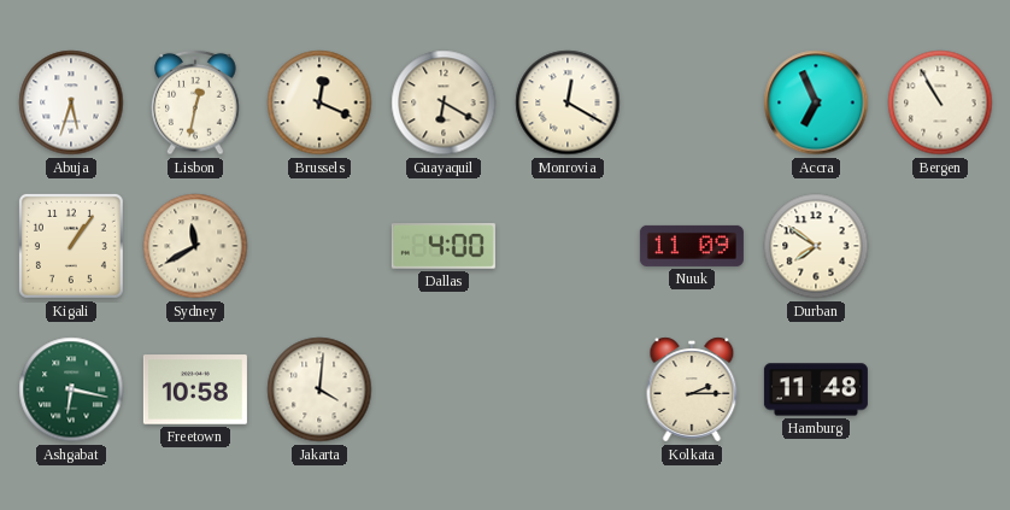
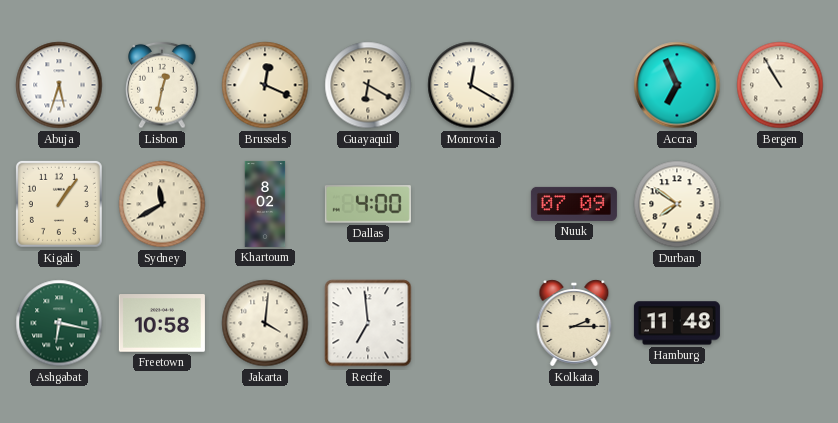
Khartoum: none -> 8:02 (265, 204)
Nuuk: 11:09 -> 07:09 (574, 204)
Recife: none -> 6:59 (368, 323)
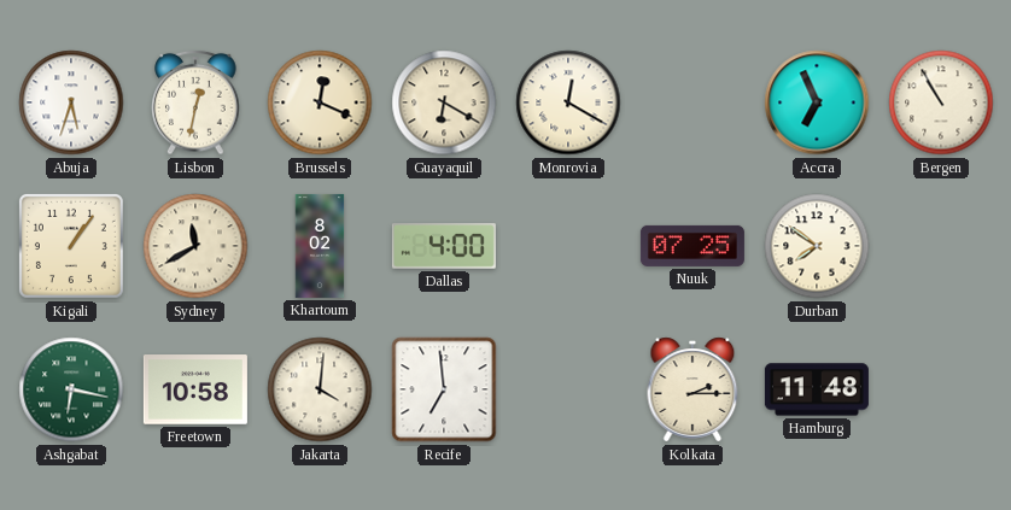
Nuuk: 07:09 -> 07:25 (692, 246)
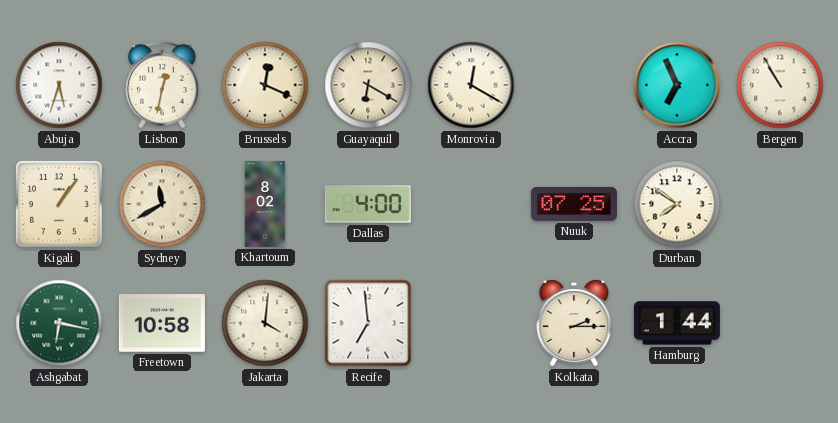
Hamburg: 11:48 -> 1:44 (677, 323)
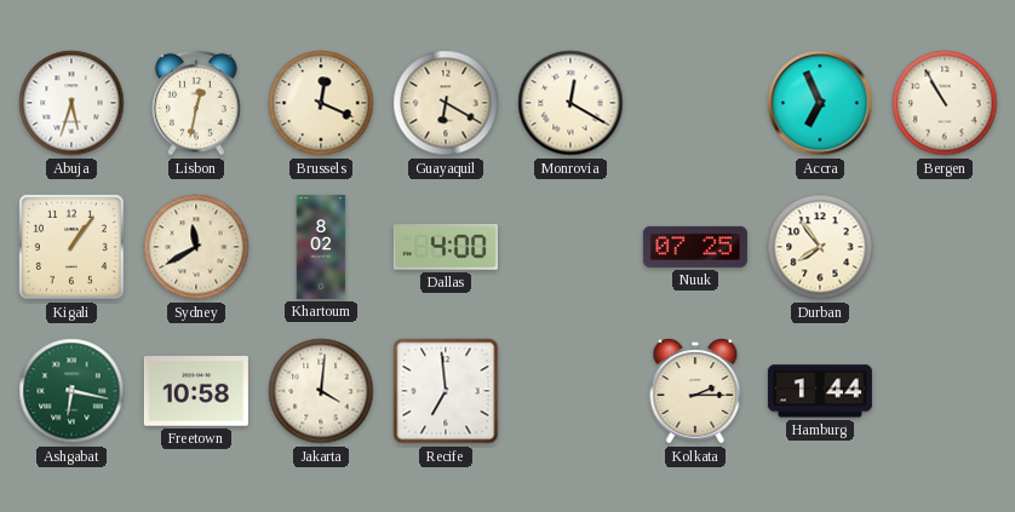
Durban: 7:51 -> 7:54 (820, 247)
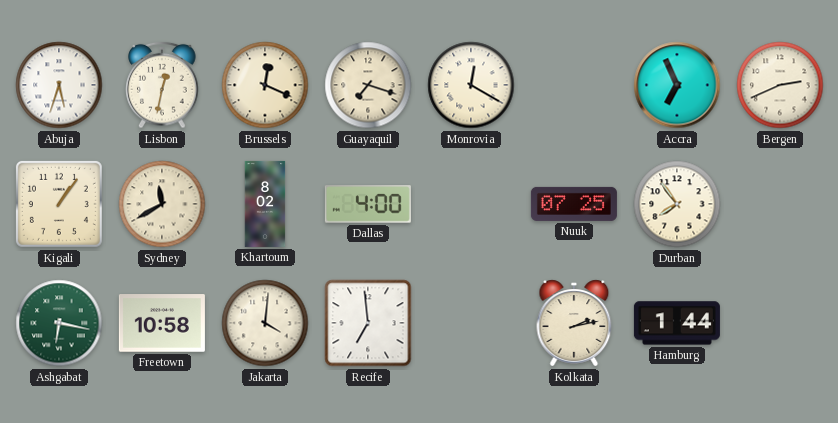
Guayaquil: 6:20 -> 7:18 (368, 85)
Bergen: 10:55 -> 2:41 (780, 85)
Kolkata: 2:15 -> 2:13 (574, 323)
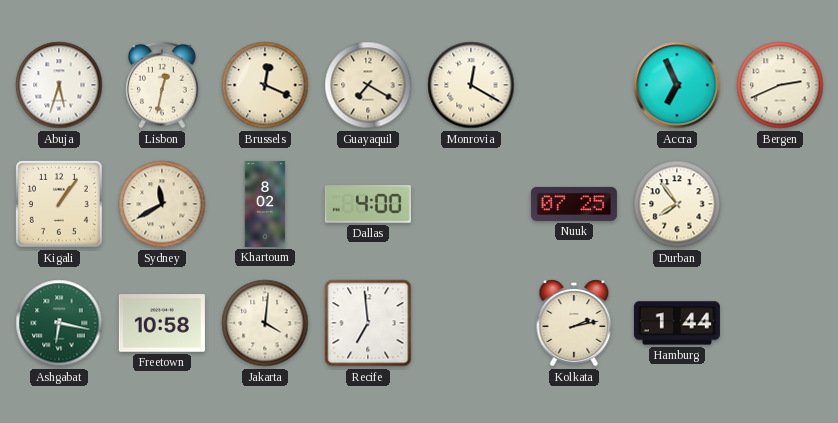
Guayaquil: 7:18 -> 7:20 (368, 85)
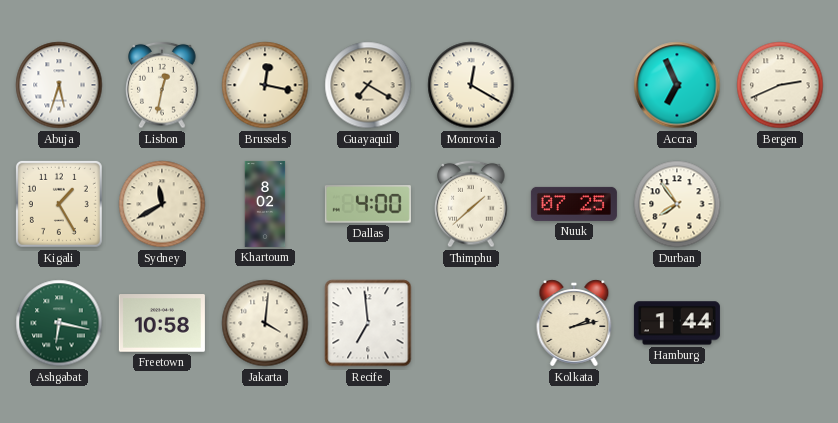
Brussels: 12:19 -> 12:17 (265, 85)
Kigali: 1:06 -> 1:25 (59, 204)
Thimphu: none -> 1:38 (471, 204)
